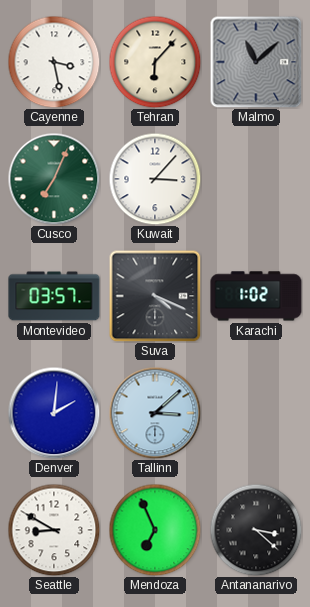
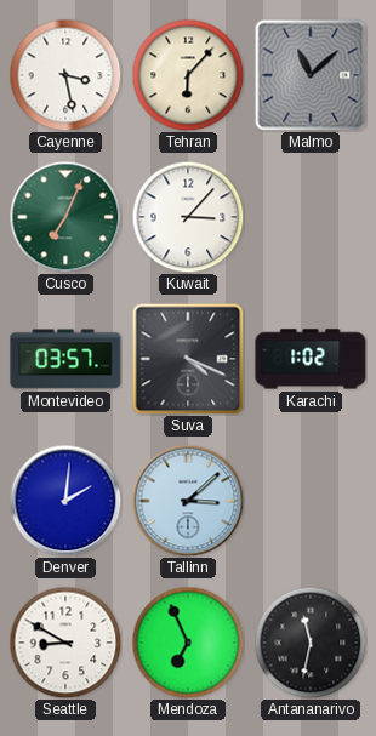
Antananarivo: 3:22 -> 11:32 (311, 643)
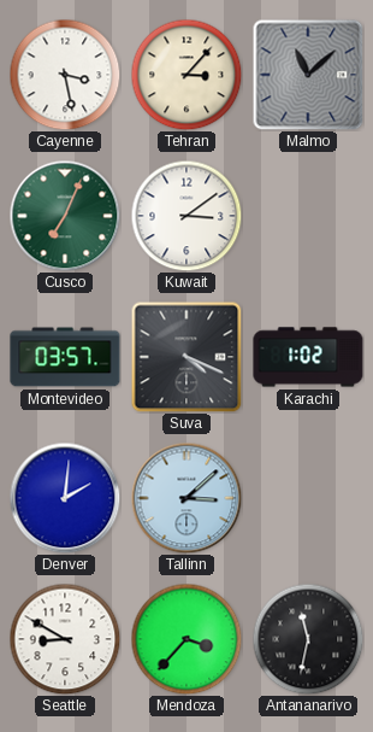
Tehran: 6:07 -> 3:07 (186, 75)
Kuwait: 3:07 -> 3:09 (186, 216)
Mendoza: 6:56 -> 3:37 (186, 639)
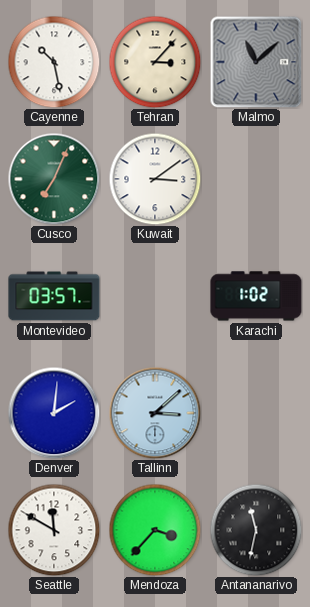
Cayenne: 3:28 -> 10:28 (54, 62)
Suva: 4:19 -> none (186, 357)
Seattle: 8:50 -> 11:50 (54, 530)
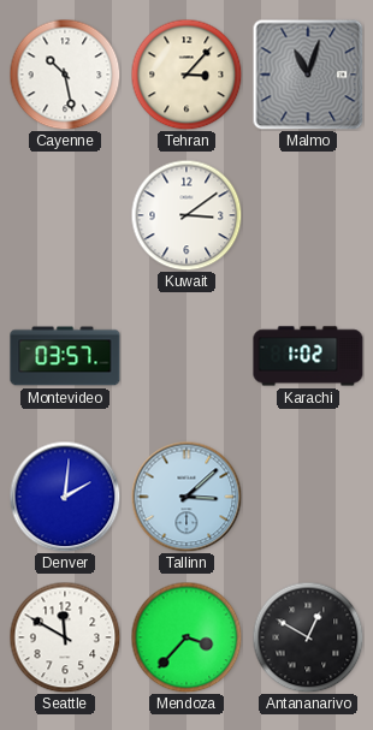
Malmo: 11:08 -> 11:03 (308, 75)
Cusco: 7:04 -> none (54, 179)
Antananarivo: 11:32 -> 12:50 (308, 637)
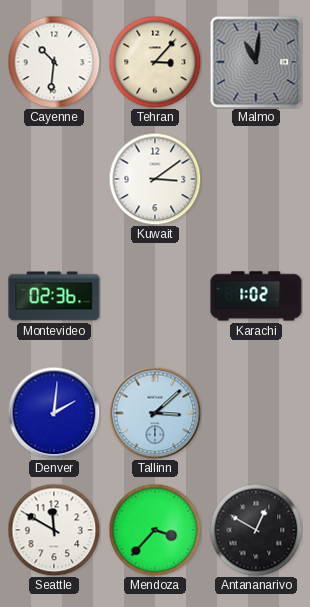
Cayenne: 10:28 -> 10:31 (54, 62)
Malmo: 11:03 -> 11:01 (256, 62)
Montevideo: 03:57 -> 02:36 (54, 296)
